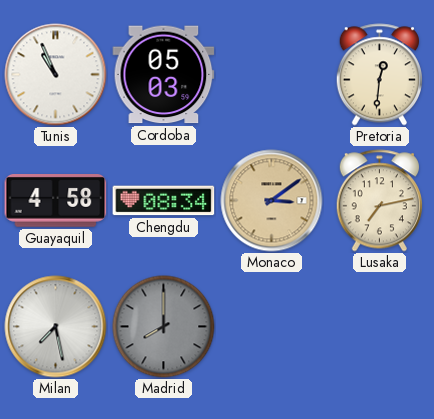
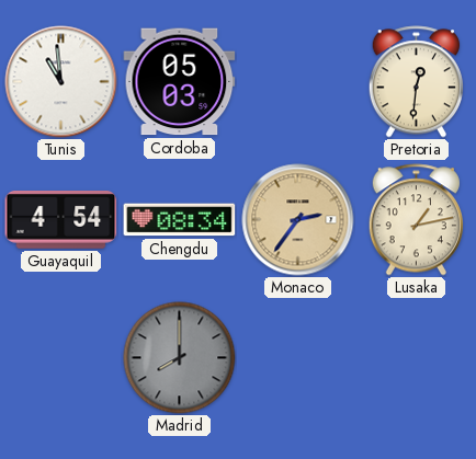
Tunis: 10:56 -> 10:59 (61, 82)
Guayaquil: 4:58 -> 4:54 (61, 220)
Monaco: 3:09 -> 2:36 (298, 220)
Lusaka: 7:13 -> 1:13 (416, 220)
Milan: 7:28 -> none (56, 327)
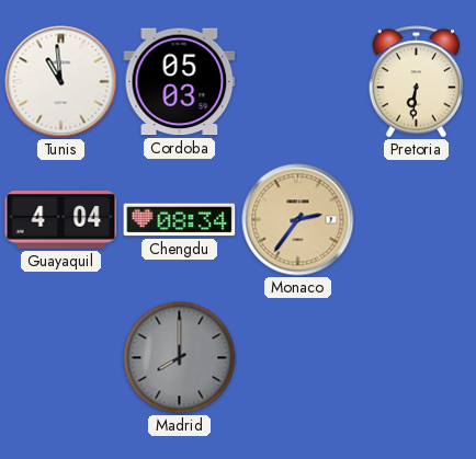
Pretoria: 12:31 -> 6:31 (416, 82)
Guayaquil: 4:54 -> 4:04 (61, 220)
Lusaka: 1:13 -> none (416, 220)
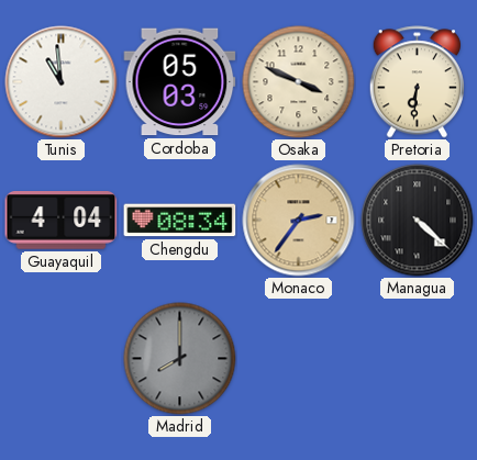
Osaka: none -> 3:49 (299, 82)
Managua: none -> 4:22 (418, 221)
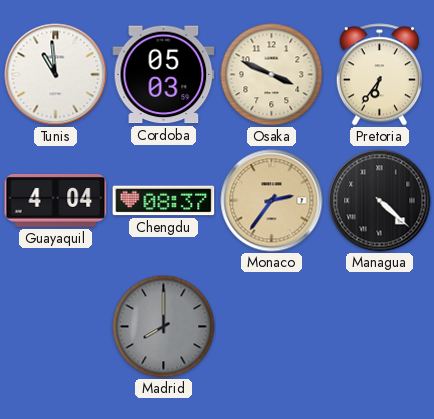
Pretoria: 6:31 -> 6:36 (379, 75)
Chengdu: 08:34 -> 08:37 (164, 201)
